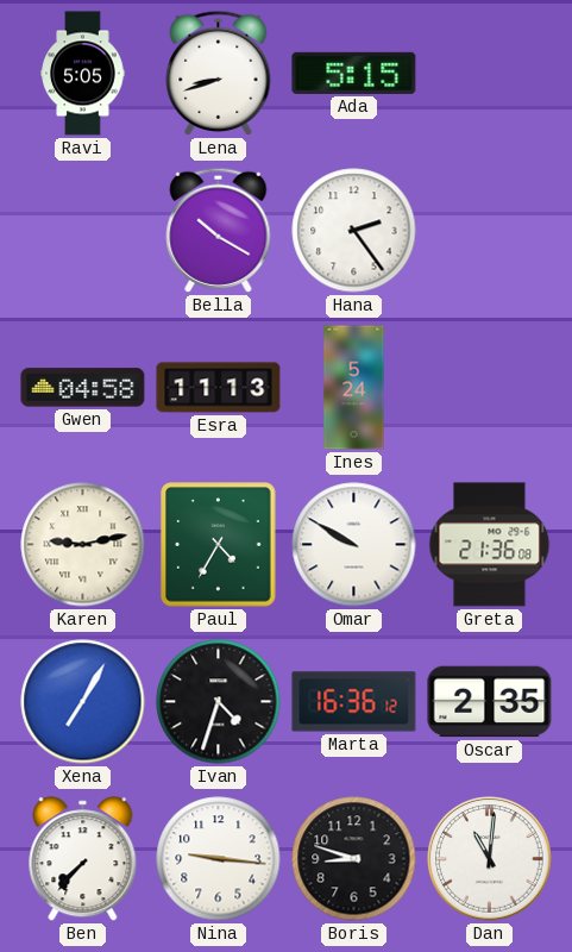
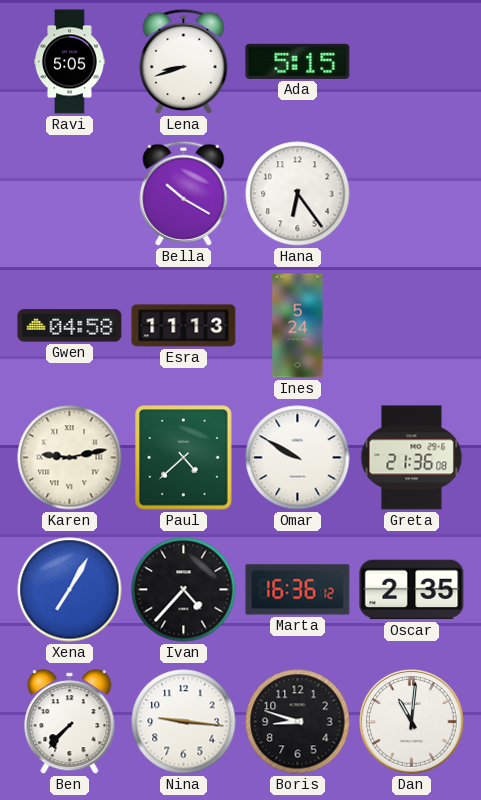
Hana: 2:24 -> 6:24 (298, 194)
Paul: 4:35 -> 4:38 (184, 458)
Ivan: 4:33 -> 4:37 (184, 590)
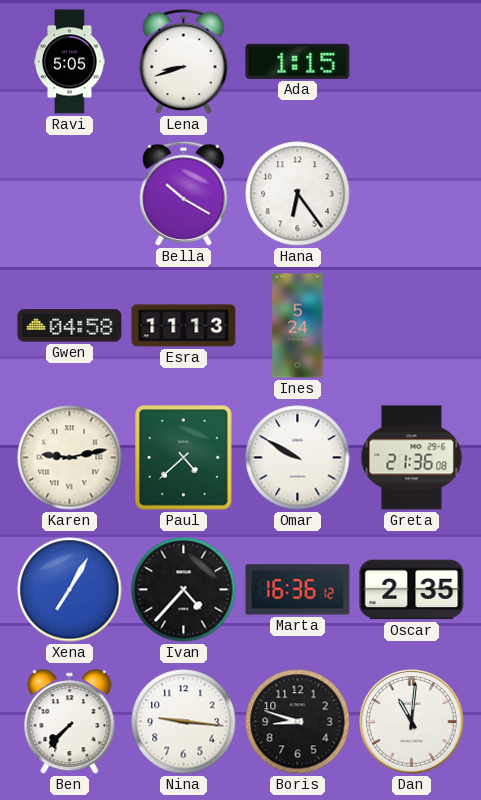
Ada: 5:15 -> 1:15 (298, 61)
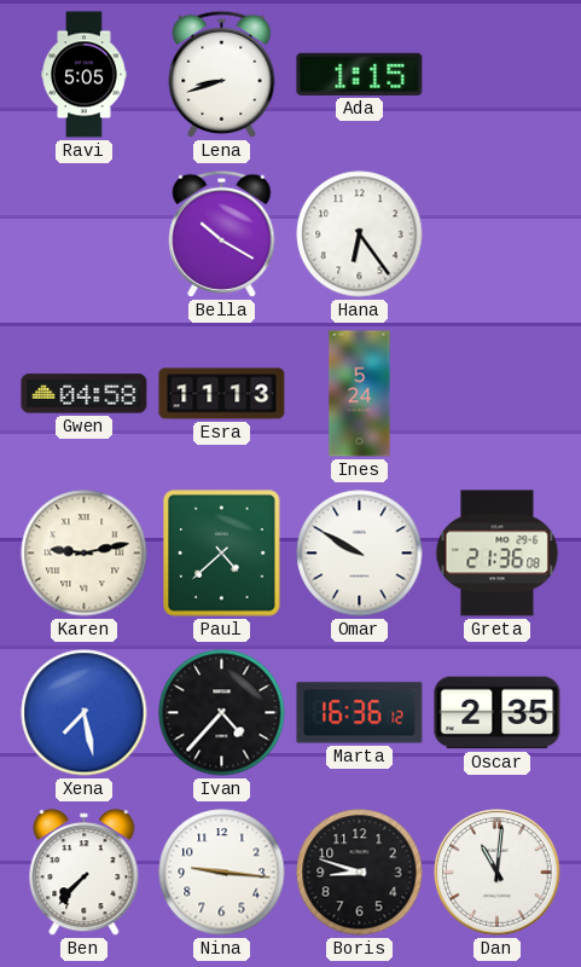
Xena: 7:05 -> 7:28 (85, 713)
